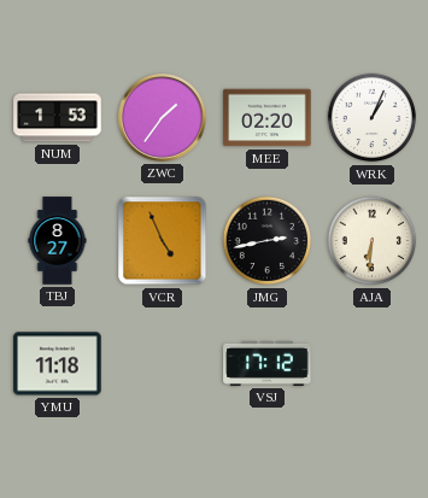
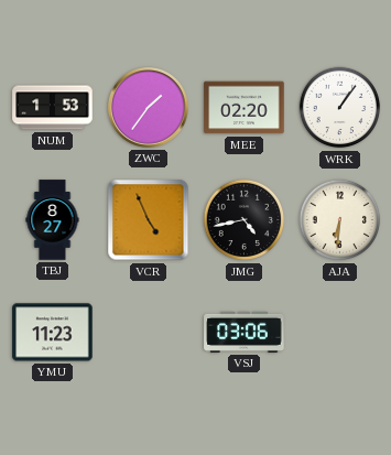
WRK: 1:04 -> 1:06 (340, 108)
JMG: 2:43 -> 4:43 (245, 220)
YMU: 11:18 -> 11:23 (53, 333)
VSJ: 17:12 -> 03:06 (245, 332)
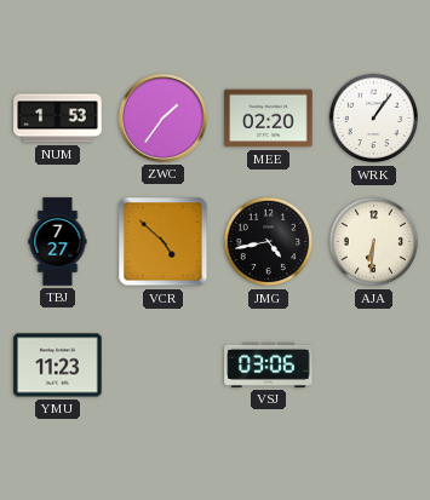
TBJ: 8:27 -> 7:27 (58, 242)
VCR: 4:56 -> 4:52 (164, 242)
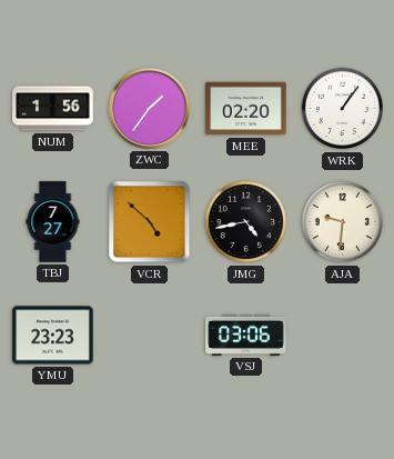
NUM: 1:53 -> 1:56 (53, 109)
AJA: 6:31 -> 9:31 (343, 222)
YMU: 11:23 -> 23:23 (53, 336)
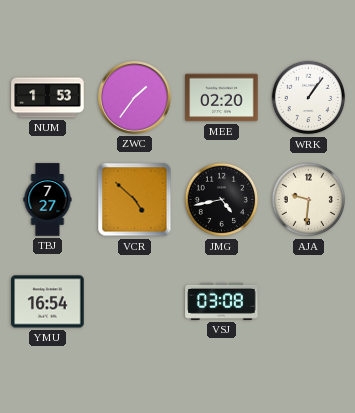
NUM: 1:56 -> 1:53 (48, 98)
YMU: 23:23 -> 16:54 (48, 302)
VSJ: 03:06 -> 03:08 (222, 301)
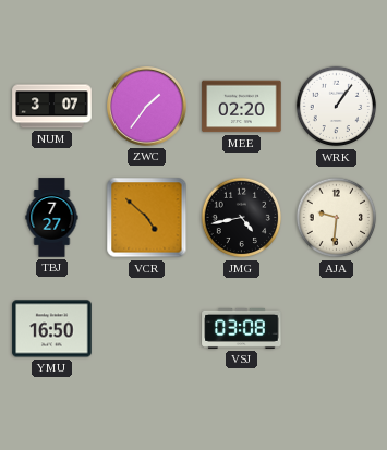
NUM: 1:53 -> 3:07 (52, 107)
YMU: 16:54 -> 16:50 (52, 329)
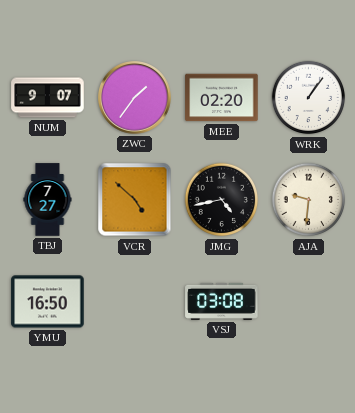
NUM: 3:07 -> 9:07 (48, 98)
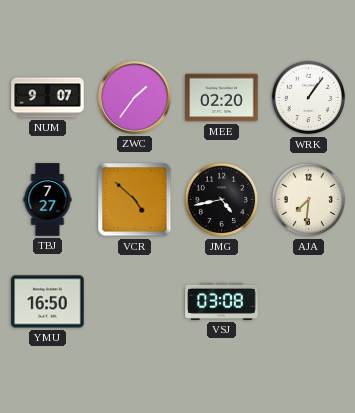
AJA: 9:31 -> 7:31 (309, 200)
